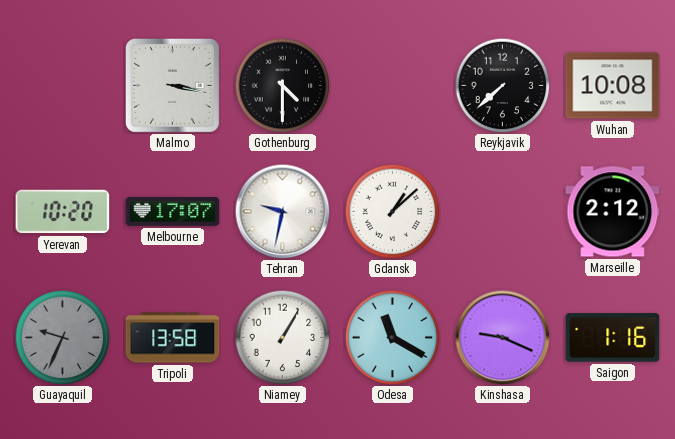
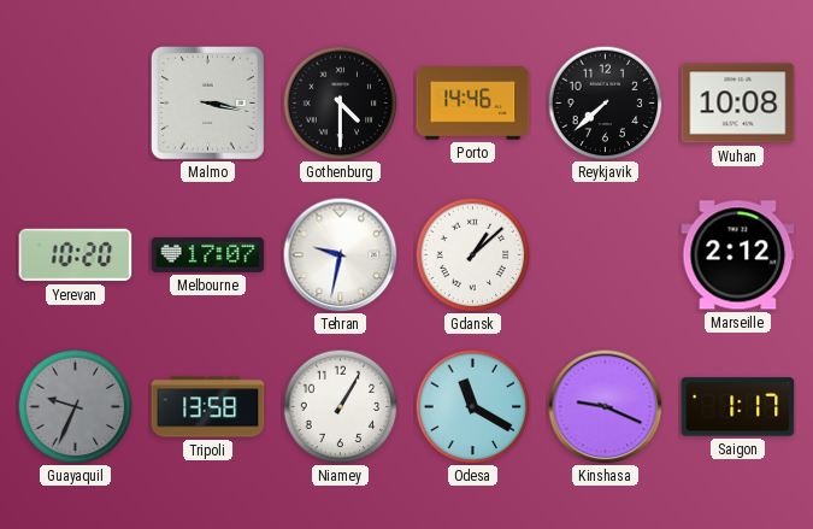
Porto: none -> 14:46 (473, 104)
Saigon: 1:16 -> 1:17 (738, 407)
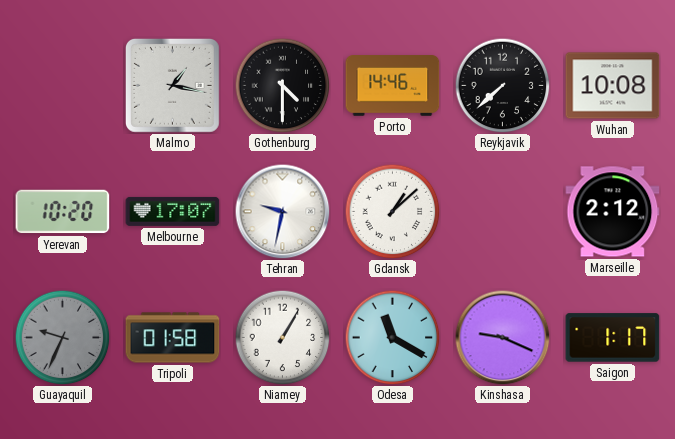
Malmo: 3:17 -> 1:17 (172, 85)
Tripoli: 13:58 -> 01:58 (173, 338)
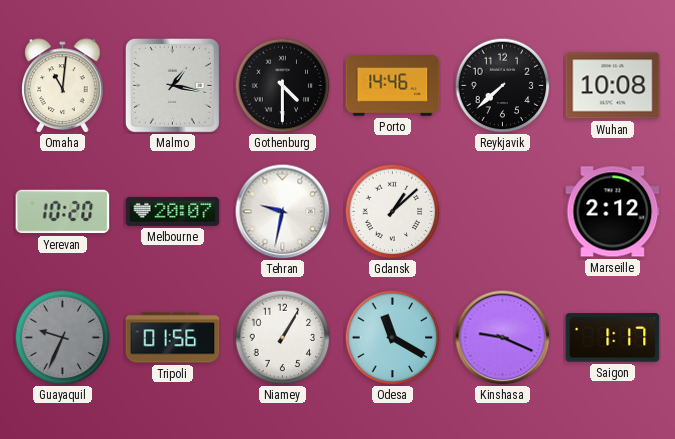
Omaha: none -> 11:01 (63, 86)
Melbourne: 17:07 -> 20:07 (173, 211)
Tripoli: 01:58 -> 01:56 (173, 338)
